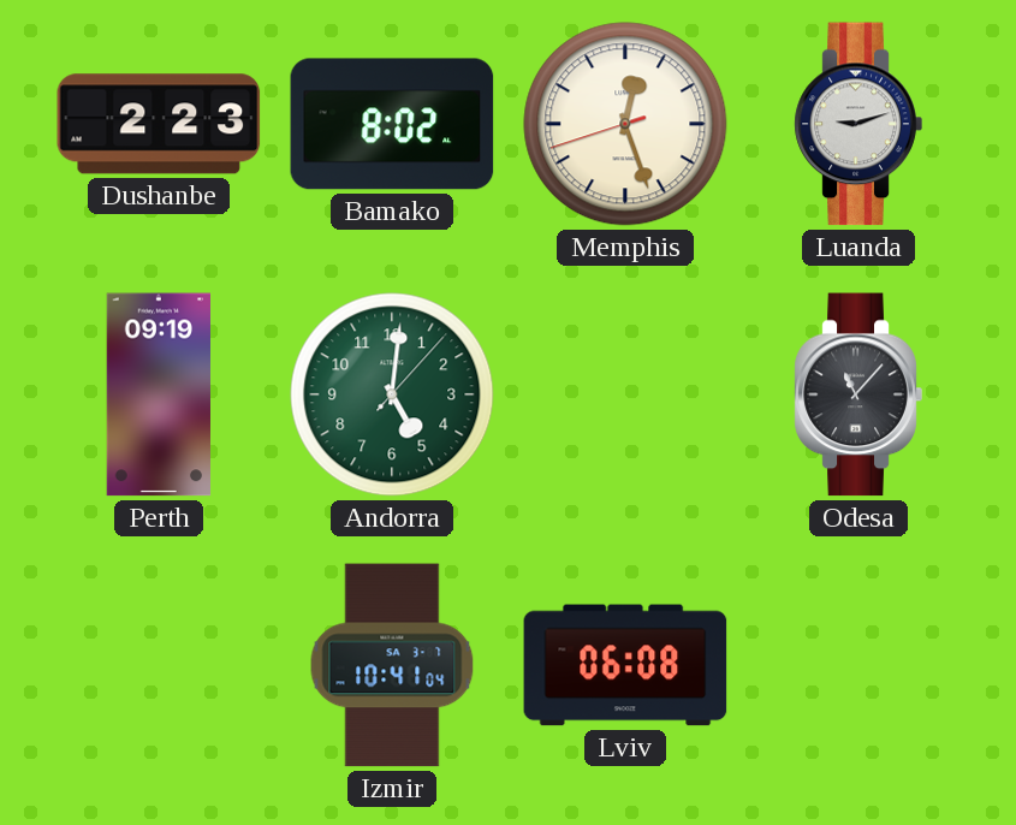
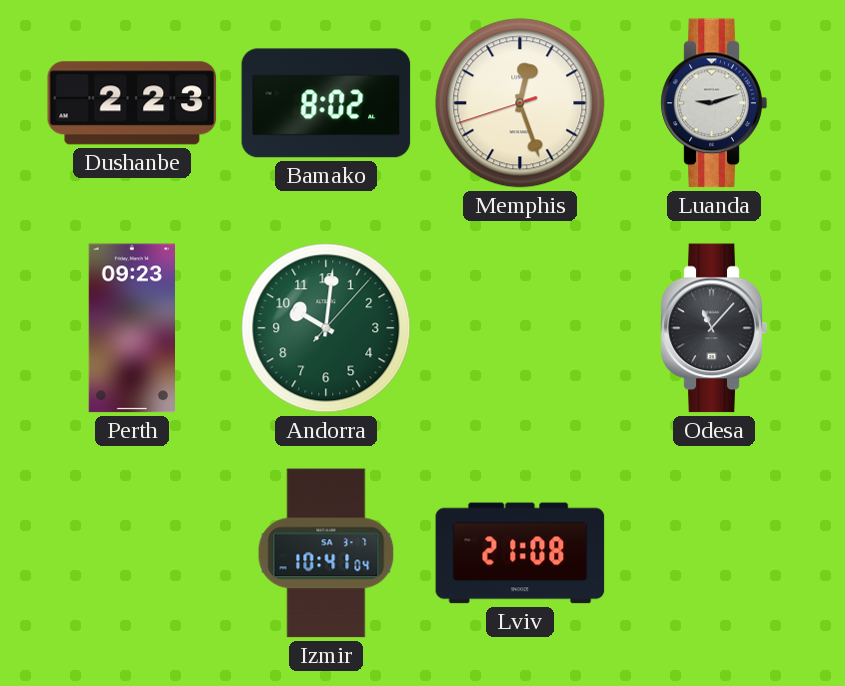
Perth: 09:19 -> 09:23 (131, 328)
Andorra: 5:01 -> 10:01 (326, 328)
Lviv: 06:08 -> 21:08 (520, 553)
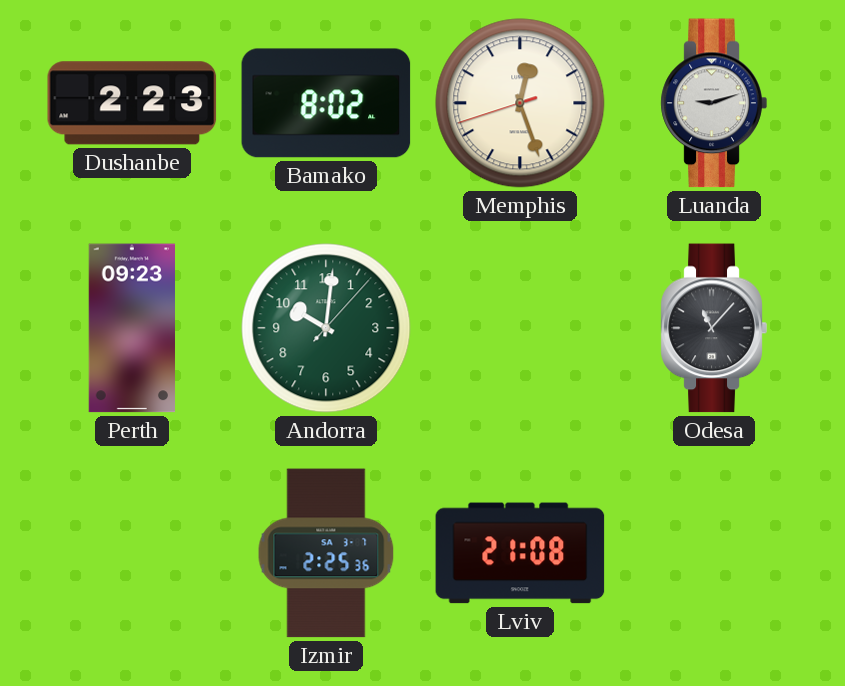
Izmir: 10:41 -> 2:25 (326, 553)
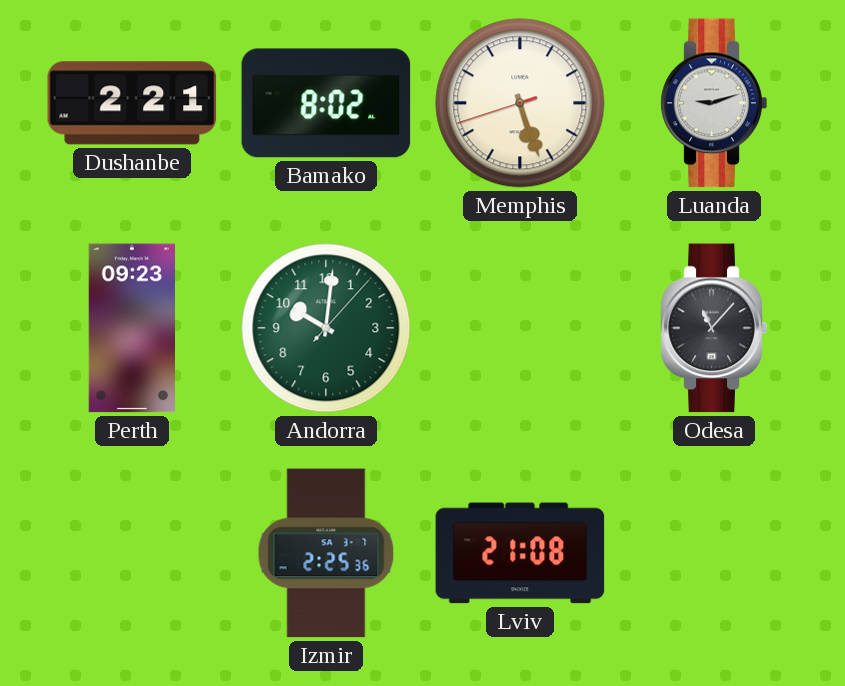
Dushanbe: 2:23 -> 2:21 (132, 103)
Memphis: 12:26 -> 5:26 (520, 103)
